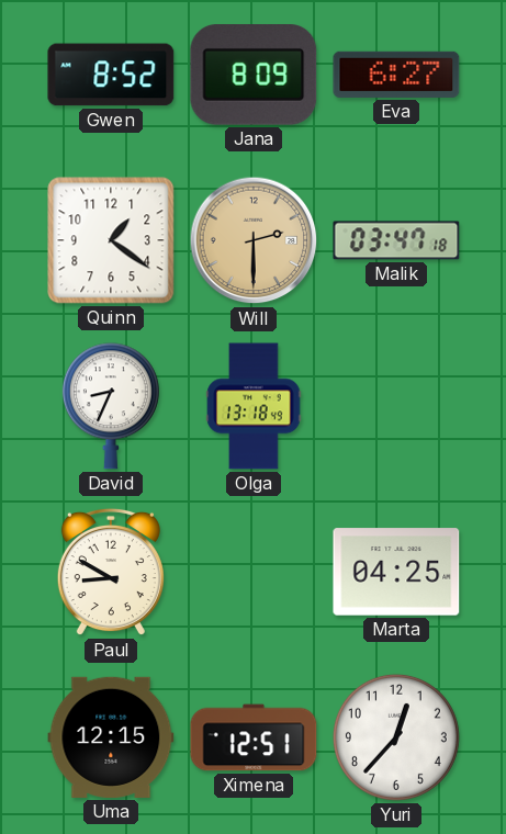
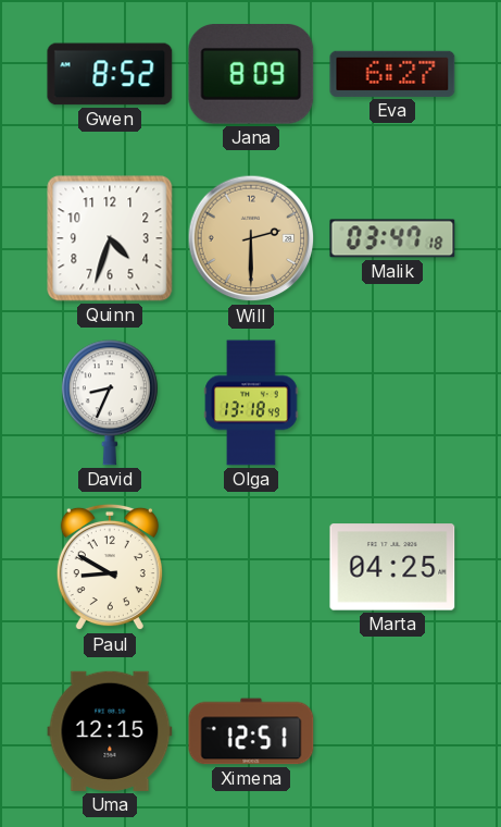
Quinn: 1:21 -> 4:33 (110, 238)
Yuri: 12:37 -> none (396, 737)
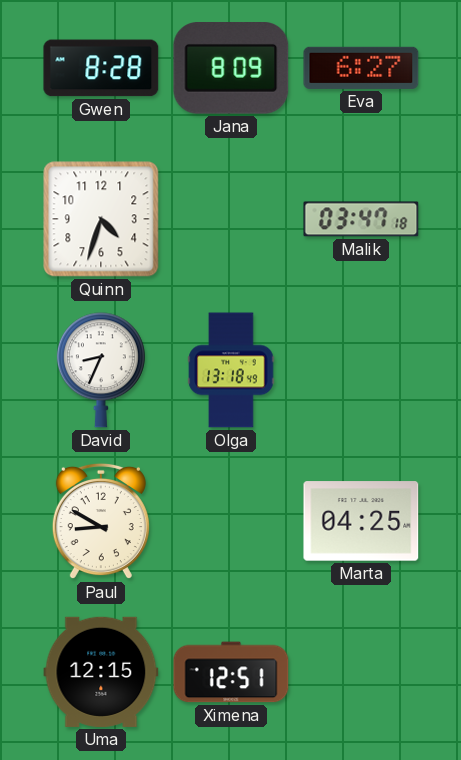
Gwen: 8:52 -> 8:28 (101, 68)
Will: 2:30 -> none (251, 238)
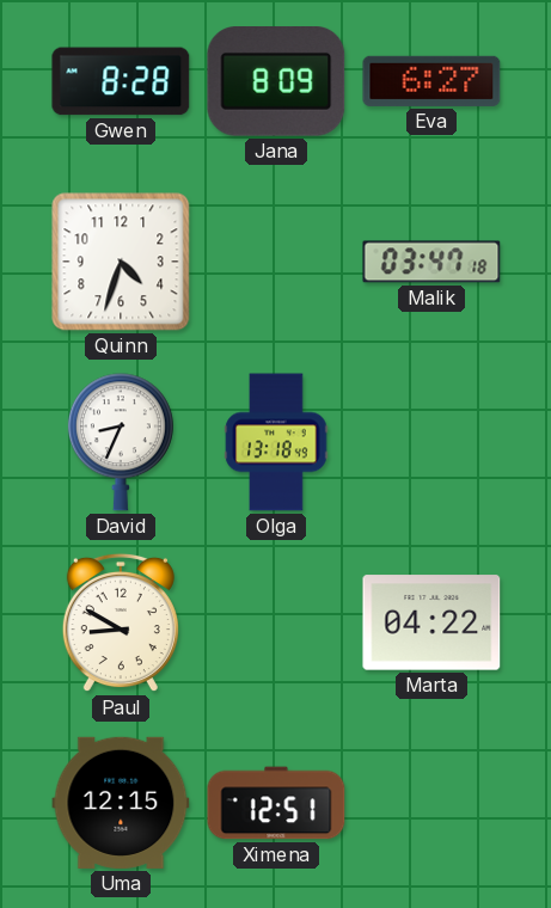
Marta: 04:25 -> 04:22 (431, 622)
